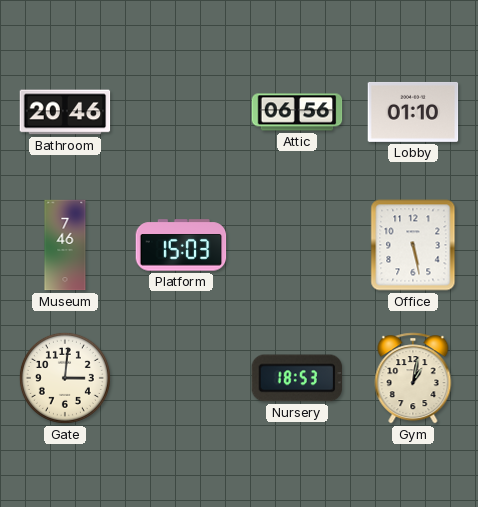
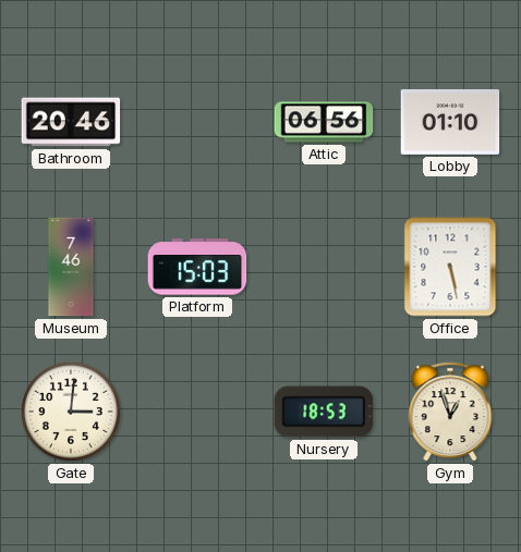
Gym: 1:02 -> 12:57 (450, 412)
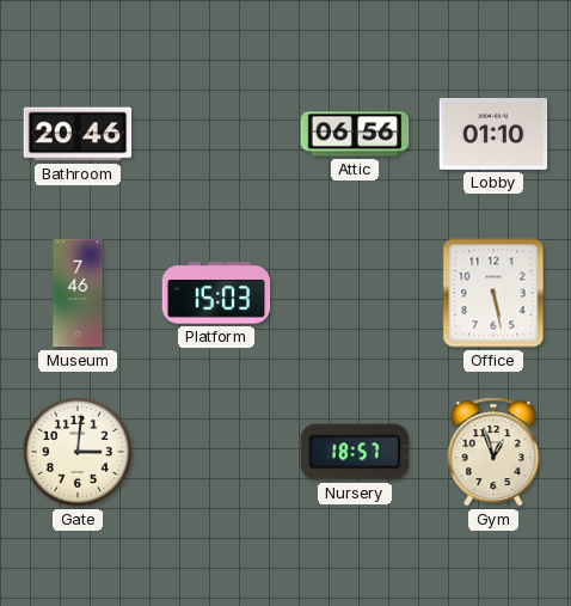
Nursery: 18:53 -> 18:57 (355, 452)
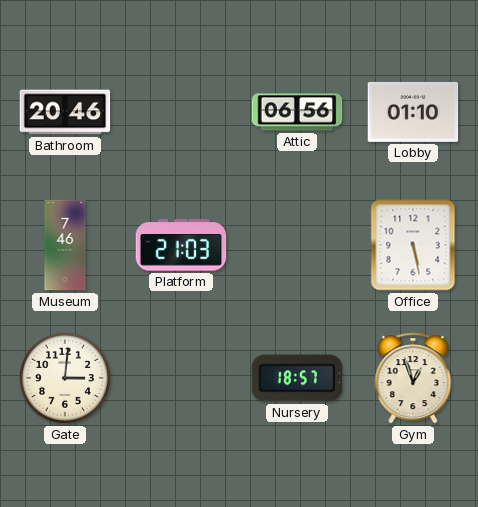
Platform: 15:03 -> 21:03 (181, 245)
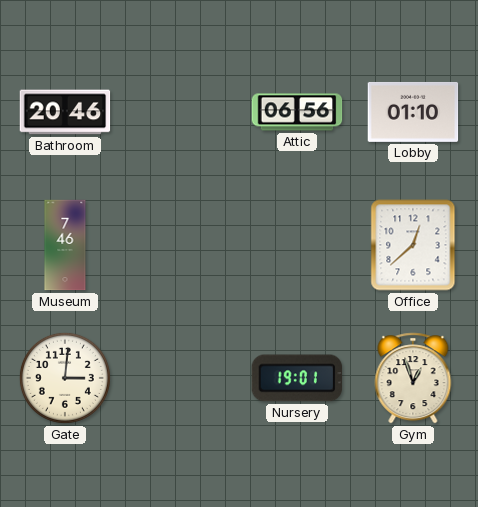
Platform: 21:03 -> none (181, 245)
Office: 5:28 -> 12:38 (413, 245)
Nursery: 18:57 -> 19:01 (297, 378)
